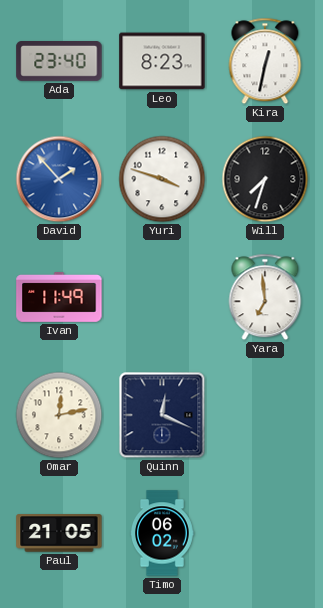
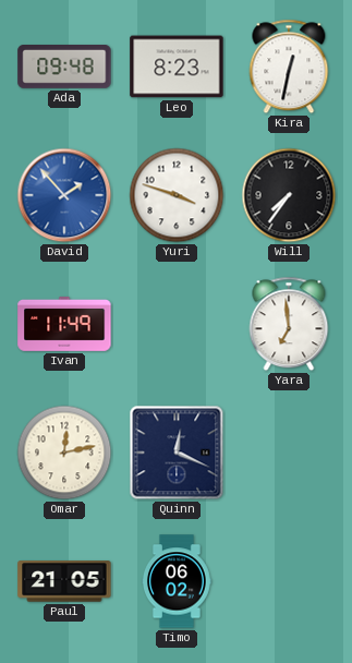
Ada: 23:40 -> 09:48 (64, 68)
Will: 7:33 -> 7:36 (289, 195)
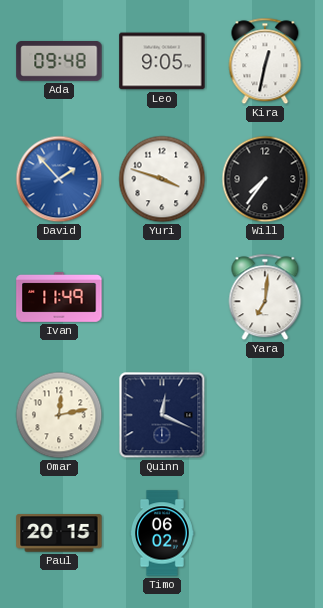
Leo: 8:23 -> 9:05 (162, 61)
Yara: 6:59 -> 7:01 (265, 297)
Paul: 21:05 -> 20:15 (59, 533)
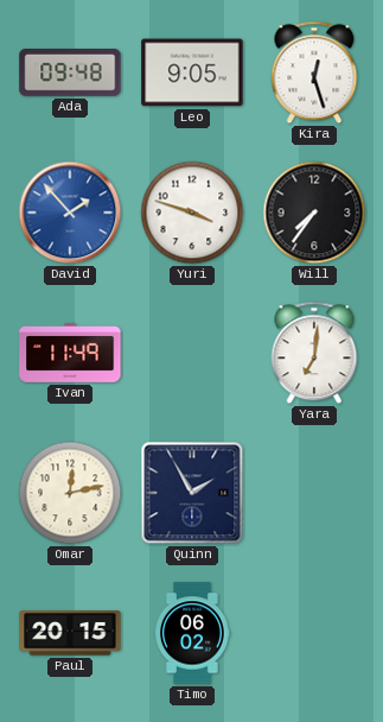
Kira: 12:32 -> 12:27 (314, 72)
Quinn: 12:19 -> 1:55 (192, 493)
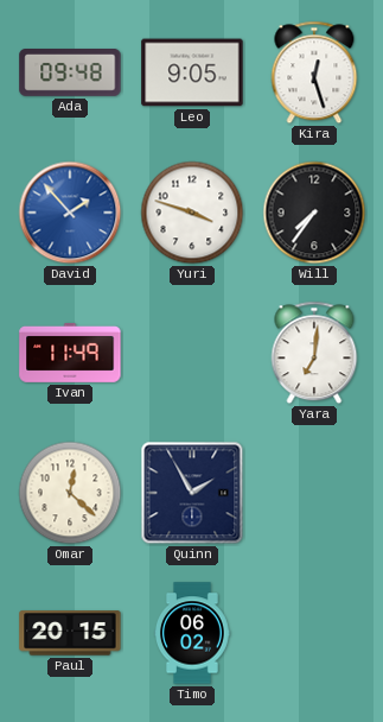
Omar: 12:13 -> 12:22 (70, 493)
